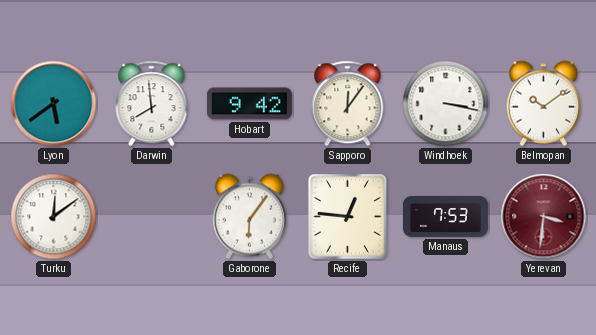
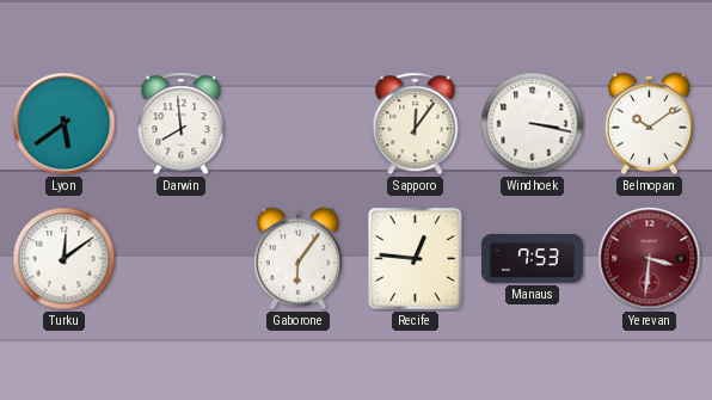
Hobart: 9:42 -> none (249, 104)
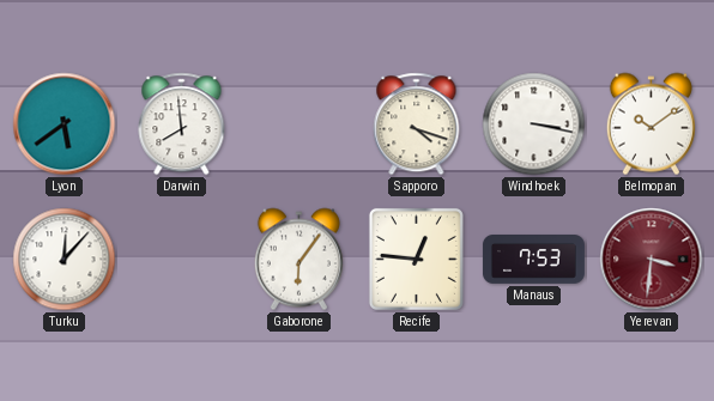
Sapporo: 12:06 -> 4:18 (417, 124)
Turku: 12:09 -> 12:07 (65, 260)
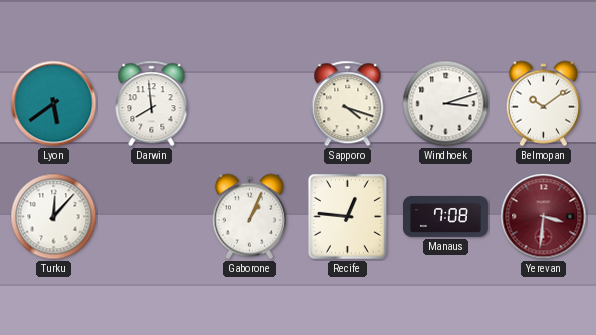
Windhoek: 3:17 -> 3:12 (446, 104)
Gaborone: 6:06 -> 1:04 (249, 217)
Manaus: 7:53 -> 7:08 (445, 217)
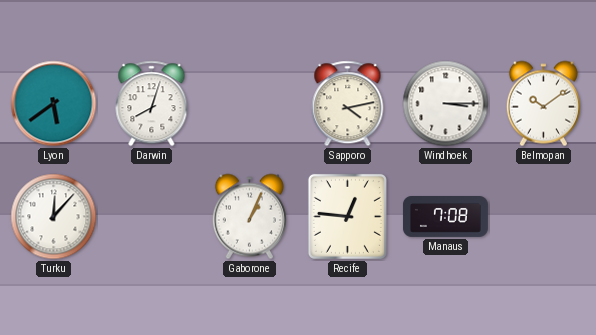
Darwin: 7:59 -> 8:03 (152, 104)
Sapporo: 4:18 -> 4:13 (348, 104)
Windhoek: 3:12 -> 3:15 (446, 104)
Yerevan: 3:31 -> none (544, 217)
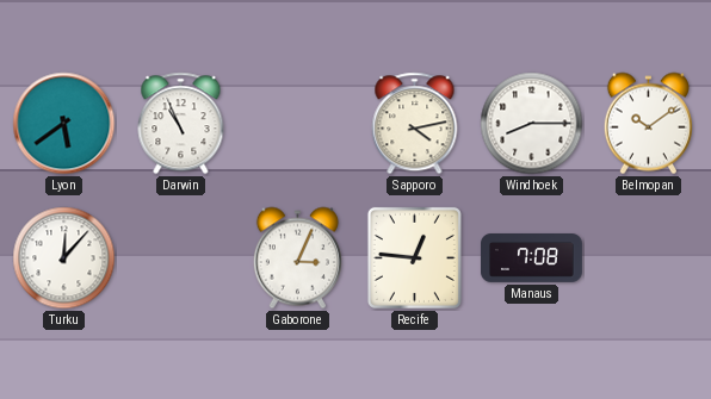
Darwin: 8:03 -> 10:56 (181, 124)
Windhoek: 3:15 -> 8:15 (532, 124)
Gaborone: 1:04 -> 3:04 (297, 258)
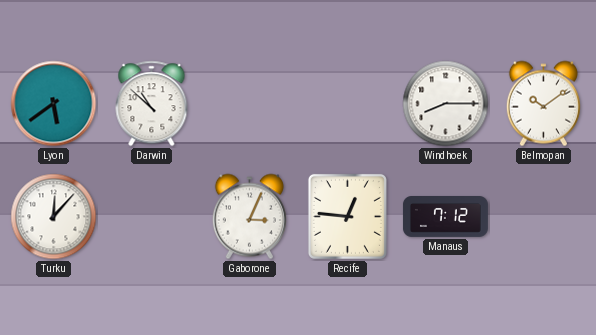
Darwin: 10:56 -> 10:52 (152, 104)
Sapporo: 4:13 -> none (415, 124)
Manaus: 7:08 -> 7:12 (445, 217)
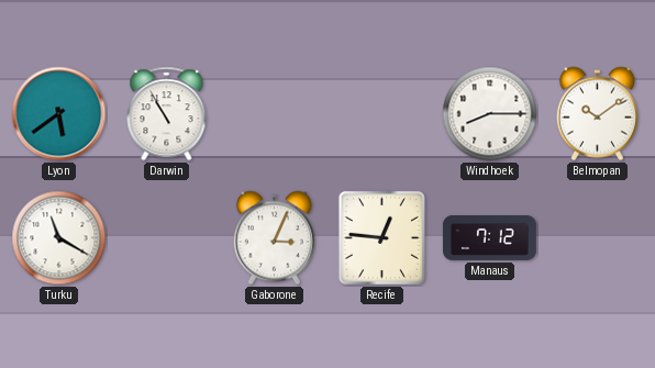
Darwin: 10:52 -> 10:55 (167, 114)
Turku: 12:07 -> 11:20 (59, 238)
